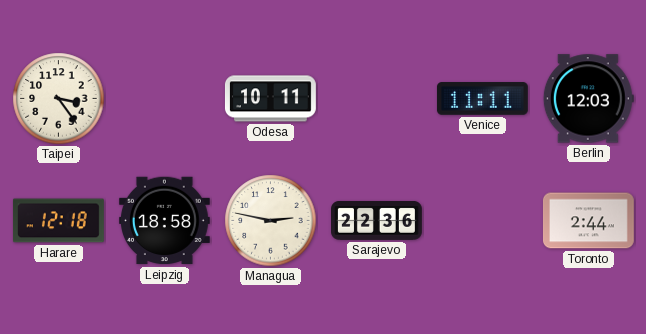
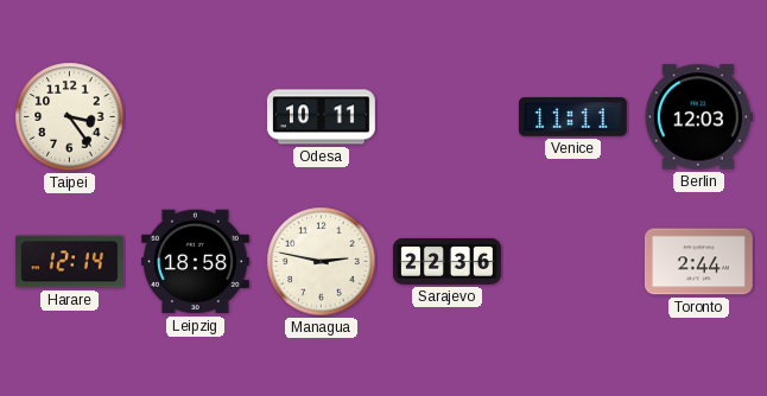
Harare: 12:18 -> 12:14 (69, 262)
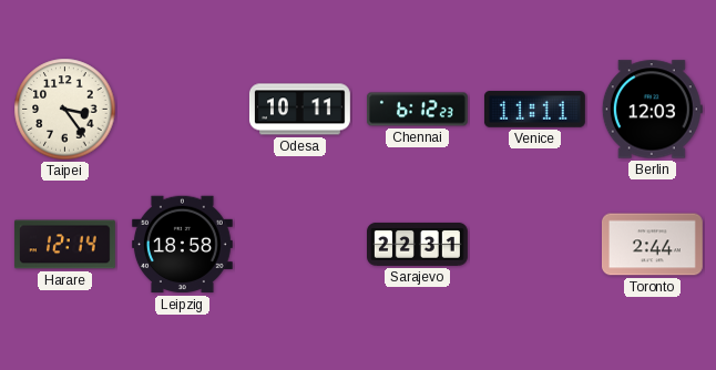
Chennai: none -> 6:12 (418, 110)
Managua: 2:47 -> none (322, 262)
Sarajevo: 22:36 -> 22:31 (418, 244)
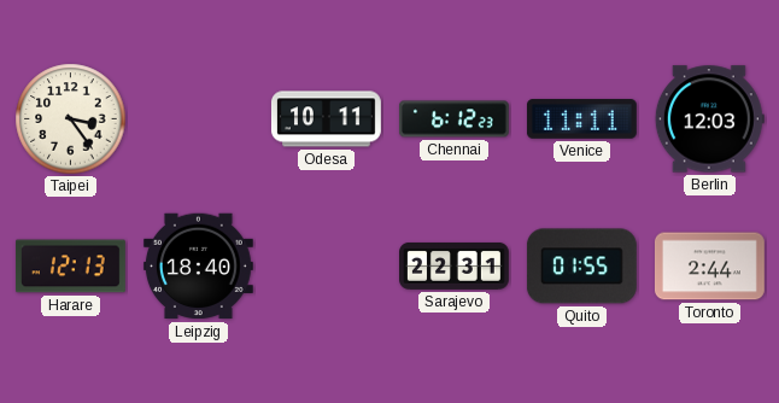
Harare: 12:14 -> 12:13 (70, 267)
Leipzig: 18:58 -> 18:40 (198, 267)
Quito: none -> 01:55 (581, 267)
